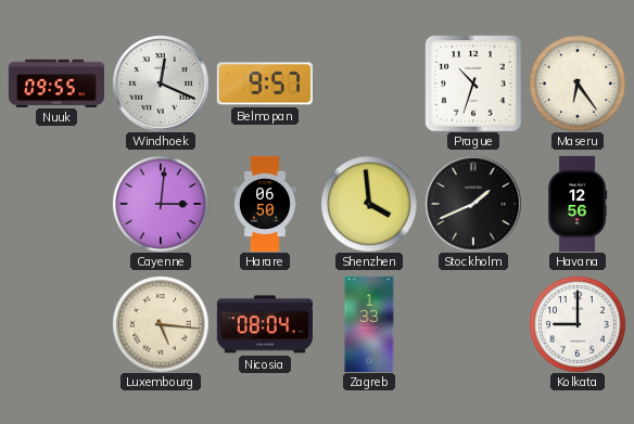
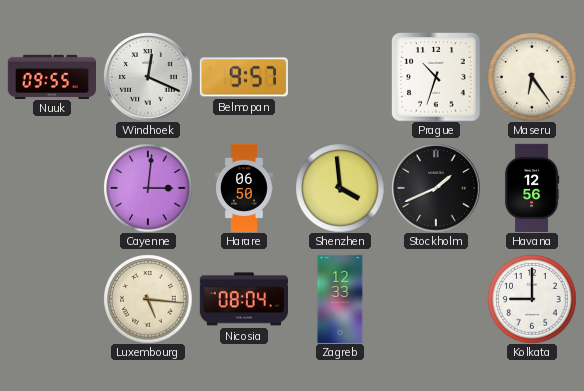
Zagreb: 1:33 -> 12:33 (340, 298)
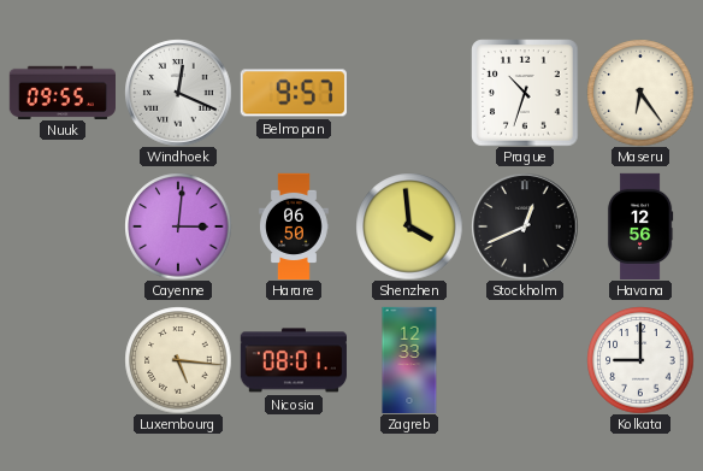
Stockholm: 1:41 -> 12:41 (525, 226)
Nicosia: 08:04 -> 08:01 (294, 360)
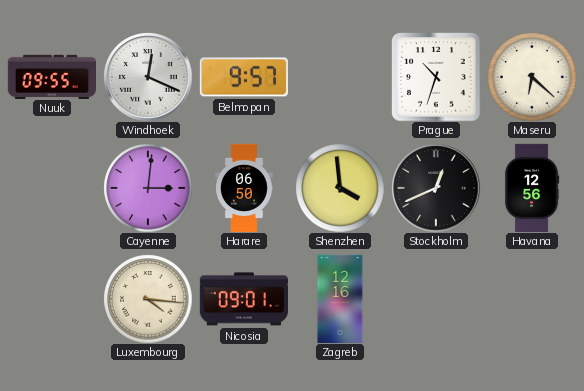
Maseru: 6:24 -> 6:22 (532, 77)
Luxembourg: 5:16 -> 4:16 (148, 299)
Nicosia: 08:01 -> 09:01 (244, 299)
Zagreb: 12:33 -> 12:16 (340, 298)
Kolkata: 9:00 -> none (640, 360)
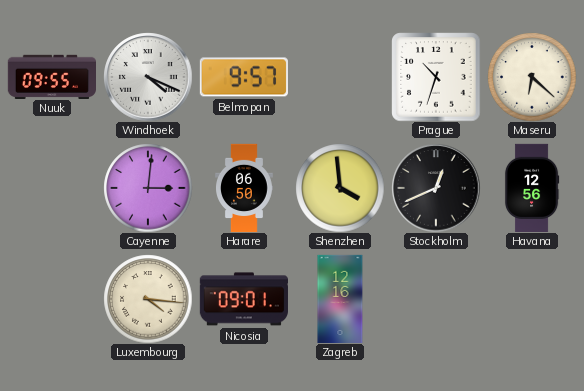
Windhoek: 12:19 -> 4:19 (148, 77)
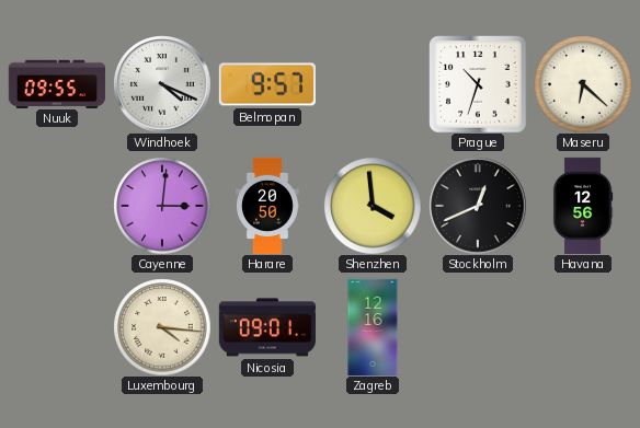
Harare: 06:50 -> 20:50 (268, 206)
